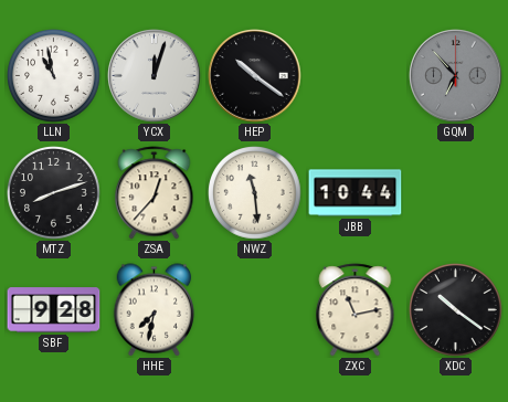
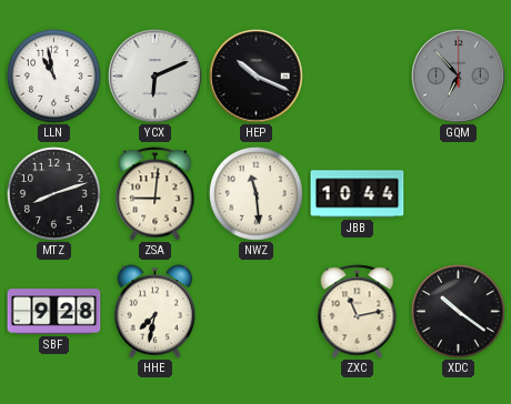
YCX: 12:03 -> 6:11 (156, 77)
HEP: 10:21 -> 10:19 (257, 77)
ZSA: 12:37 -> 9:01 (156, 194)
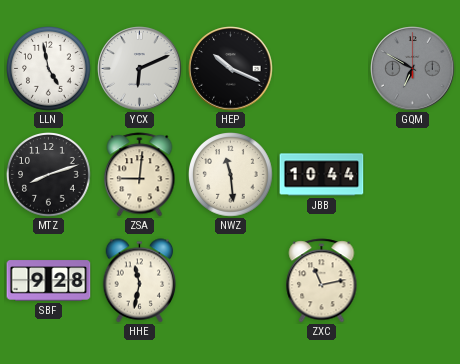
LLN: 10:58 -> 4:58 (49, 69)
GQM: 6:53 -> 6:50 (413, 69)
HHE: 7:32 -> 11:32 (140, 281)
XDC: 10:21 -> none (459, 312)
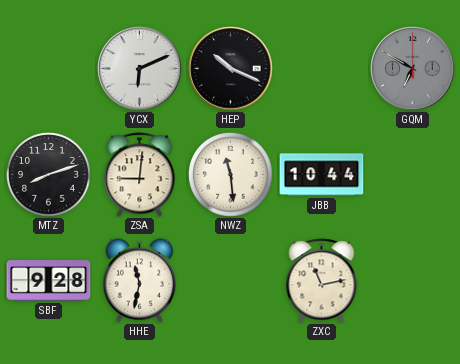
LLN: 4:58 -> none (49, 69)
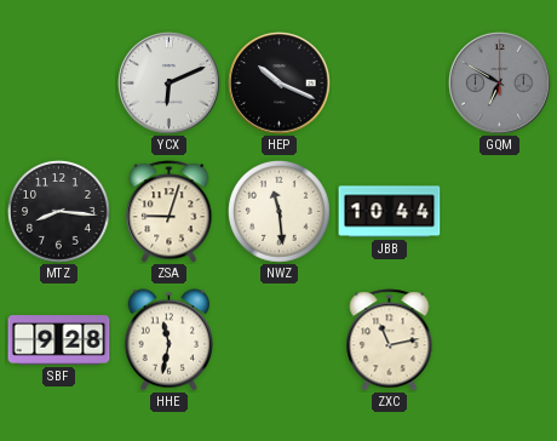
MTZ: 8:12 -> 8:16 (59, 212)
ZSA: 9:01 -> 9:03 (170, 212)
